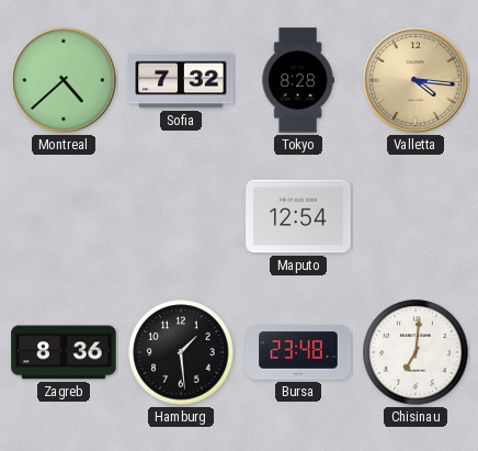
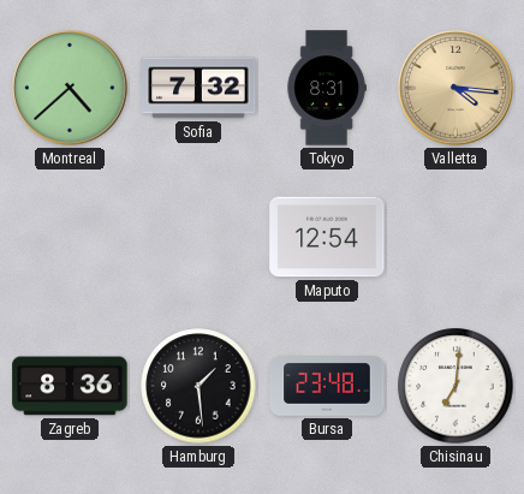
Tokyo: 8:28 -> 8:31 (327, 88)
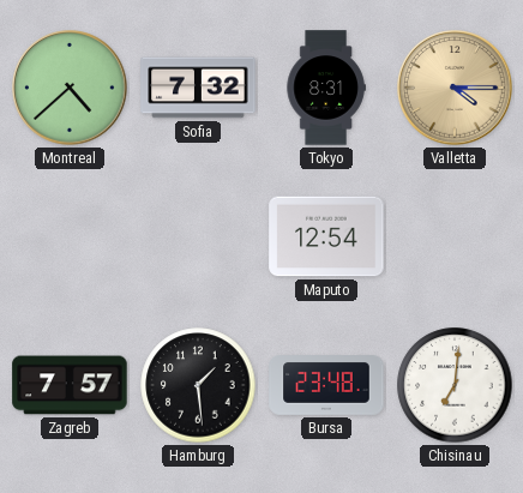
Valletta: 4:16 -> 4:15 (455, 88)
Zagreb: 8:36 -> 7:57 (70, 385)
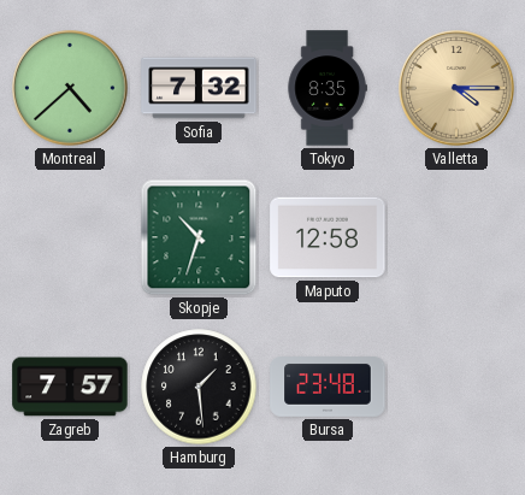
Tokyo: 8:31 -> 8:35 (328, 88)
Skopje: none -> 10:33 (199, 237)
Maputo: 12:54 -> 12:58 (328, 237)
Chisinau: 7:01 -> none (455, 385)
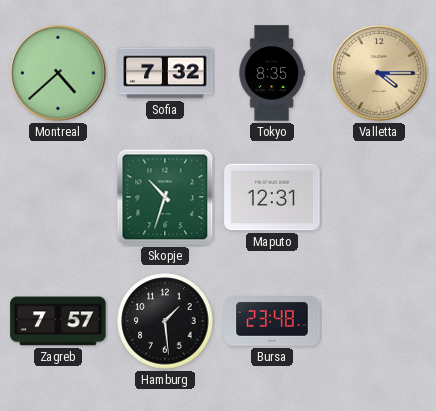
Maputo: 12:58 -> 12:31 (272, 197)
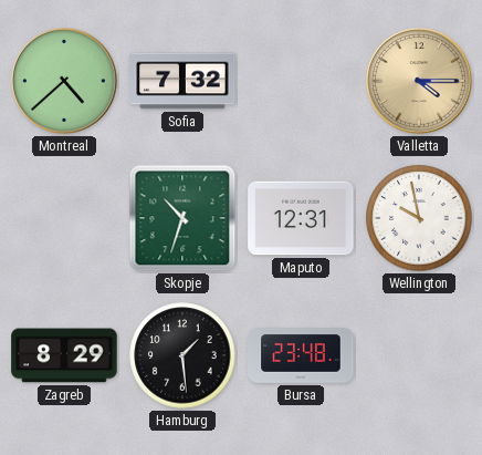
Tokyo: 8:35 -> none (272, 73)
Wellington: none -> 9:58 (419, 218)
Zagreb: 7:57 -> 8:29 (64, 355)
